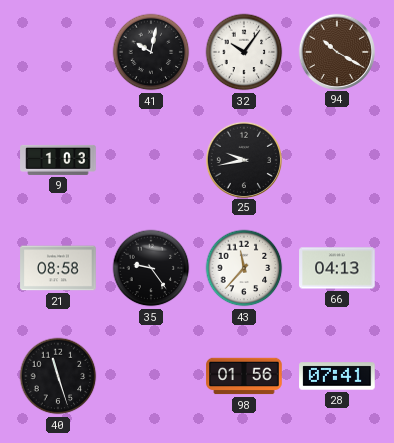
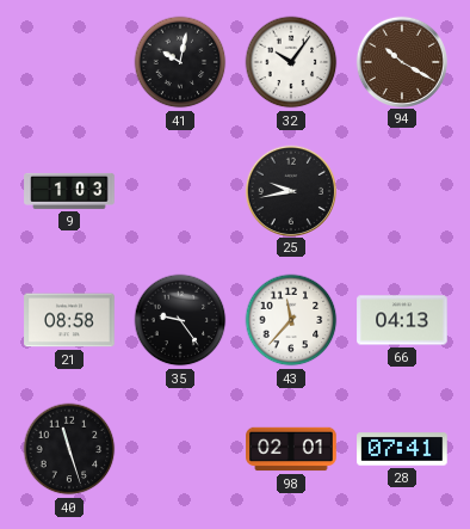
98: 01:56 -> 02:01 (291, 449)
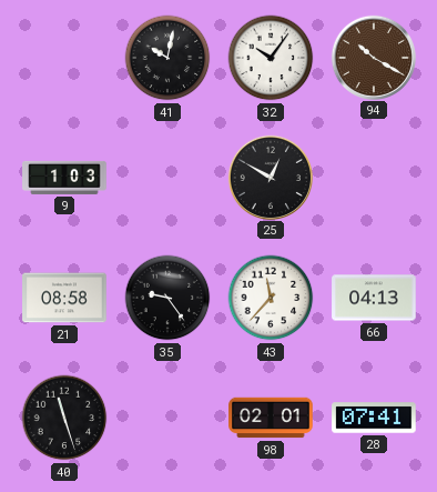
25: 9:43 -> 12:50 (270, 177)
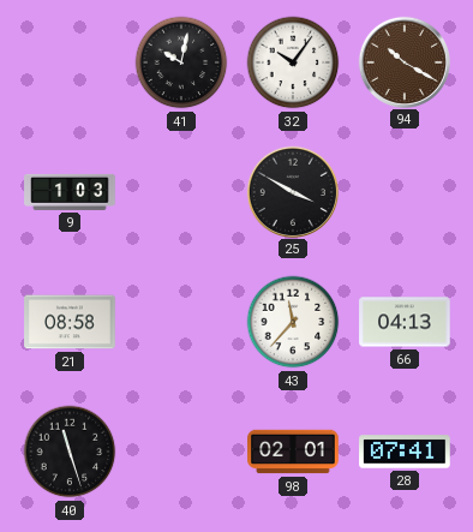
25: 12:50 -> 3:50 (292, 191)
35: 9:24 -> none (167, 298)
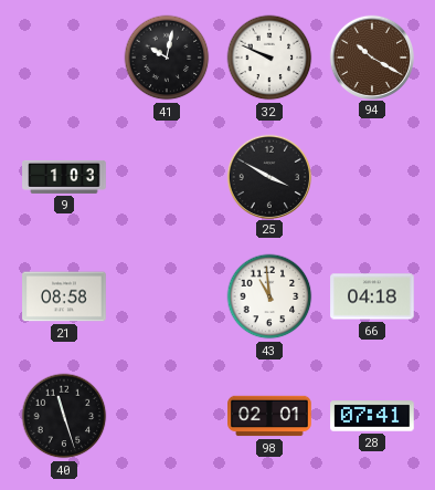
32: 10:06 -> 9:49 (269, 58)
43: 11:37 -> 10:59 (269, 296)
66: 04:13 -> 04:18 (372, 296)
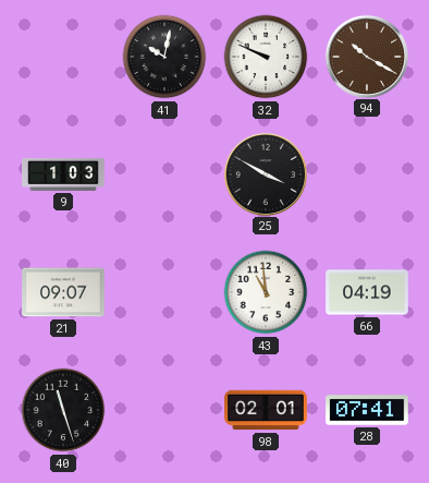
21: 08:58 -> 09:07 (63, 292)
66: 04:18 -> 04:19 (367, 292)
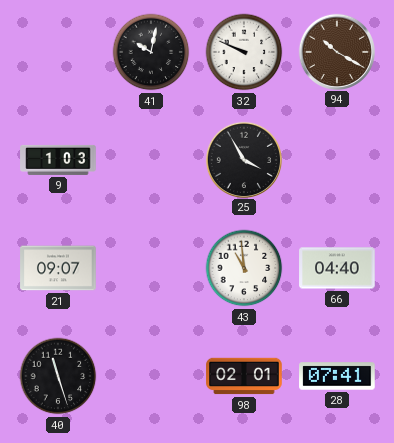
25: 3:50 -> 3:55 (243, 159)
66: 04:19 -> 04:40 (337, 268)
